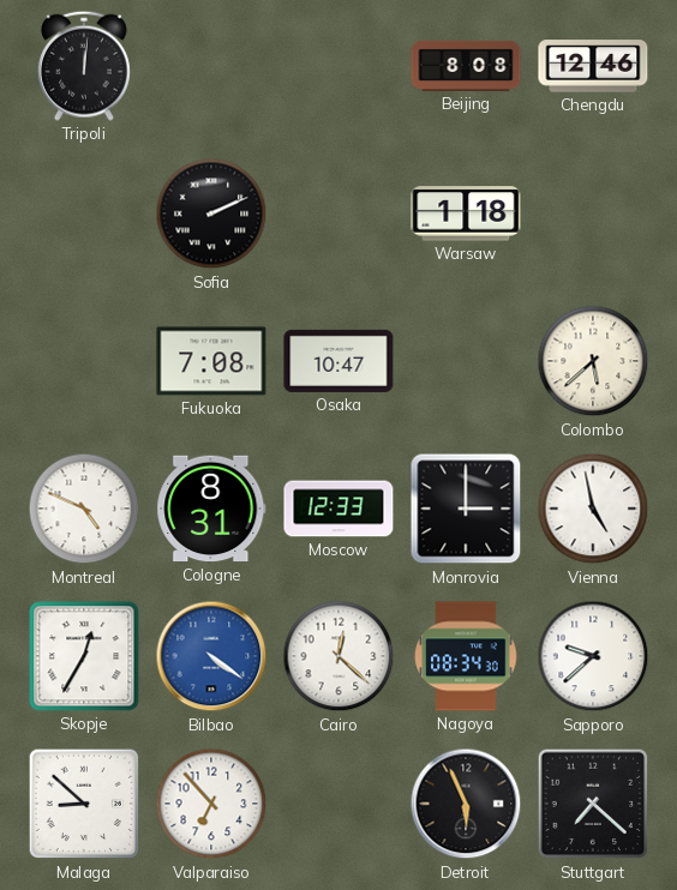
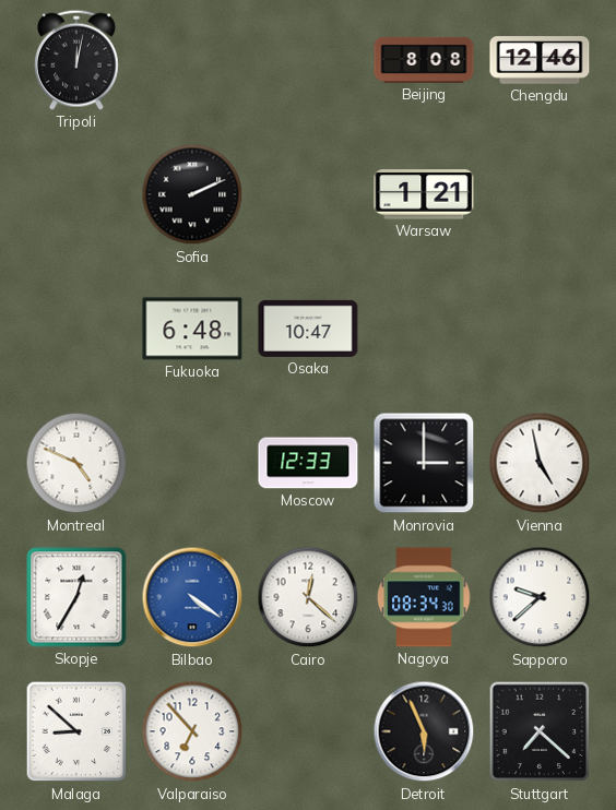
Tripoli: 12:01 -> 12:02 (76, 60)
Warsaw: 1:18 -> 1:21 (424, 194)
Fukuoka: 7:08 -> 6:48 (192, 329)
Colombo: 5:38 -> none (593, 361)
Cologne: 8:31 -> none (211, 509)
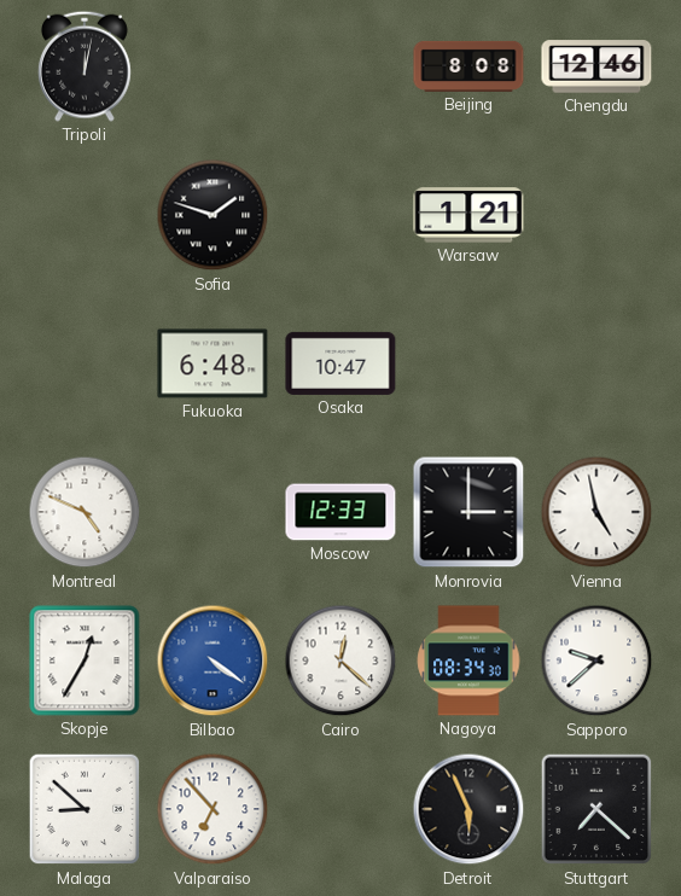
Sofia: 2:11 -> 1:48 (213, 215)
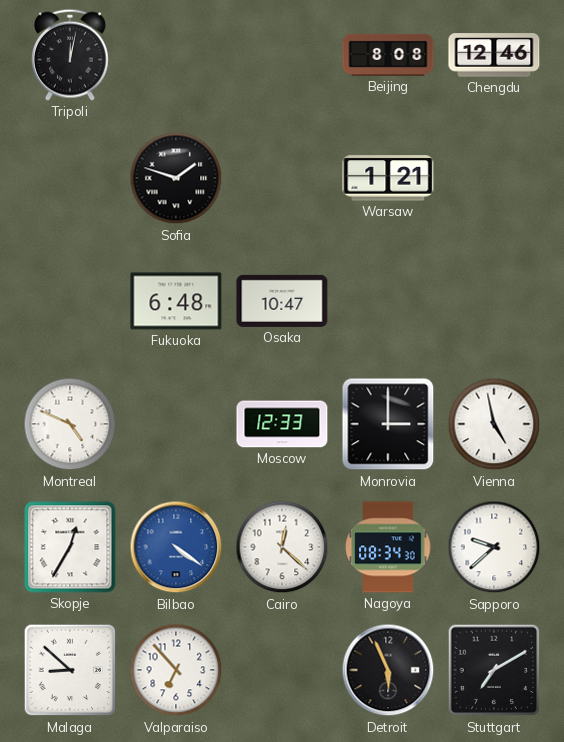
Stuttgart: 7:22 -> 7:10 (494, 670)
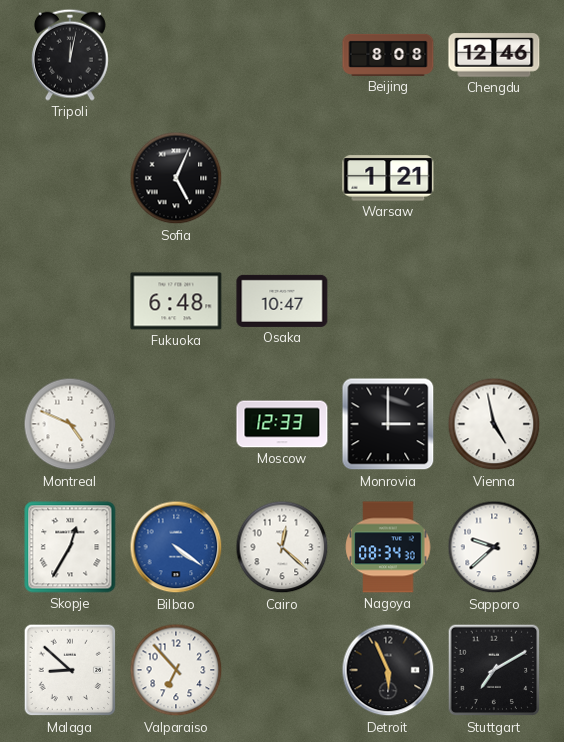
Sofia: 1:48 -> 5:04 (176, 178)
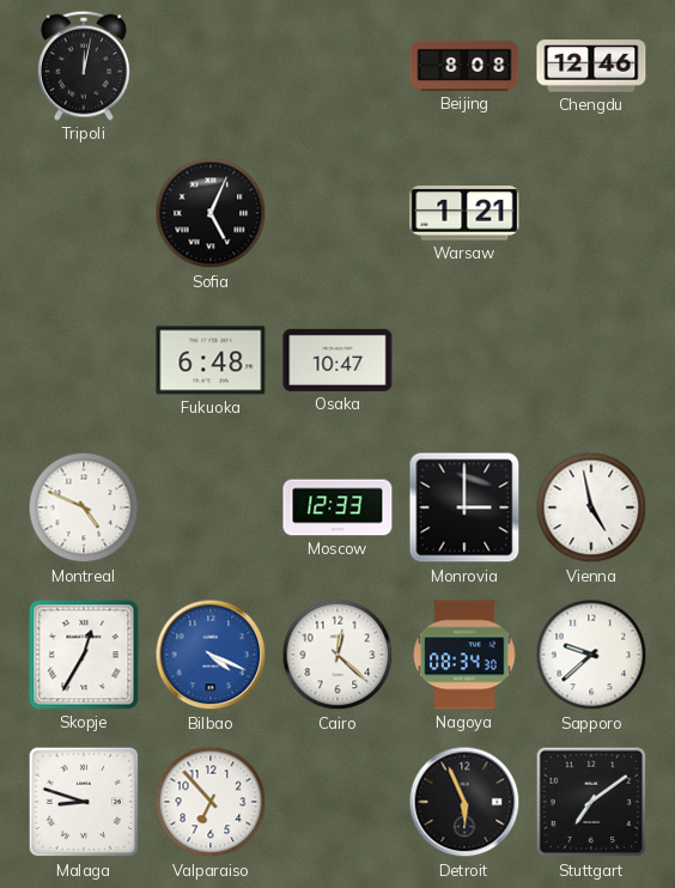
Bilbao: 4:21 -> 4:19 (211, 655)
Malaga: 8:52 -> 8:48 (84, 802)
Stuttgart: 7:10 -> 7:09 (591, 802)
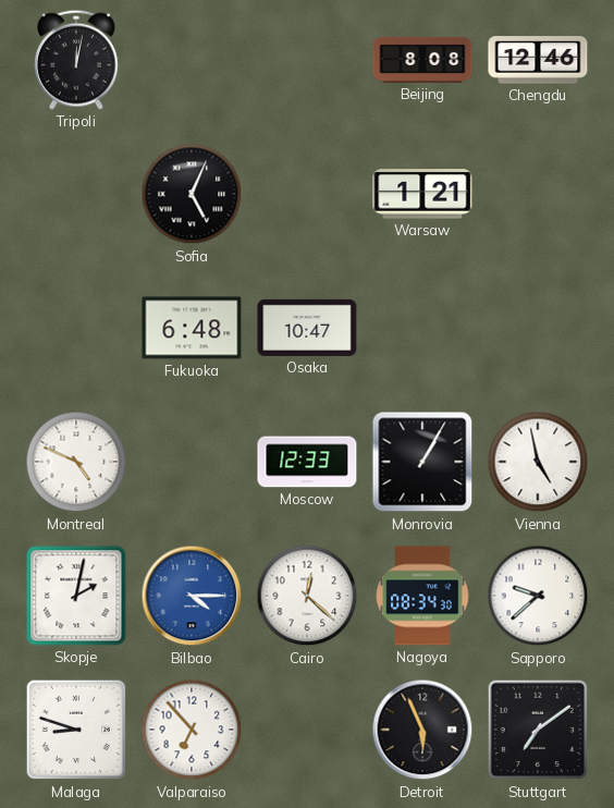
Monrovia: 3:00 -> 1:05 (422, 462)
Skopje: 12:35 -> 2:02 (76, 596)
Bilbao: 4:19 -> 4:15 (192, 596)
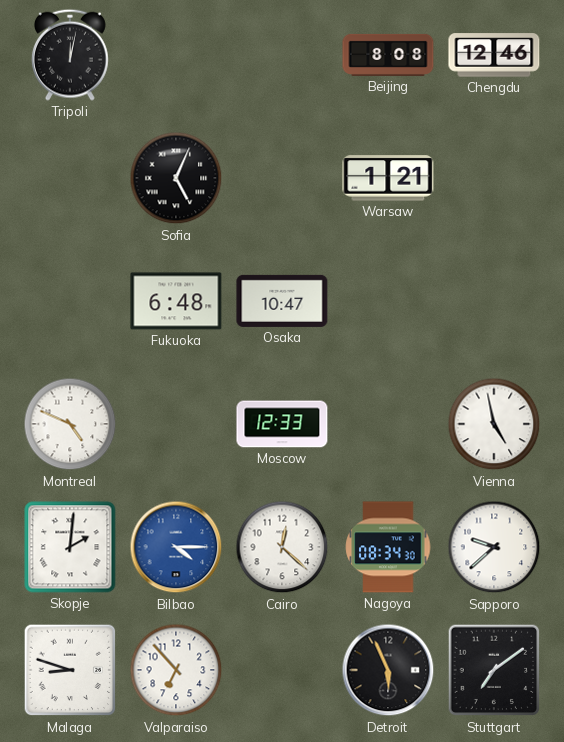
Monrovia: 1:05 -> none (422, 462)
Skopje: 2:02 -> 2:01 (70, 547)
